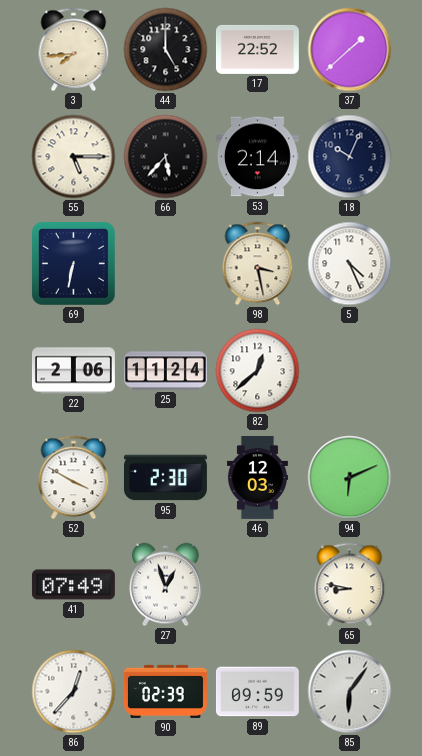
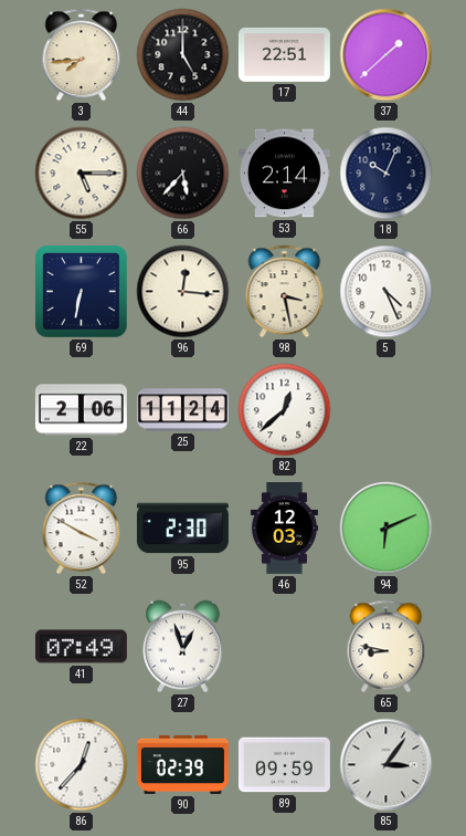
17: 22:52 -> 22:51 (284, 54)
96: none -> 12:16 (183, 292)
85: 6:06 -> 3:06 (386, 765)
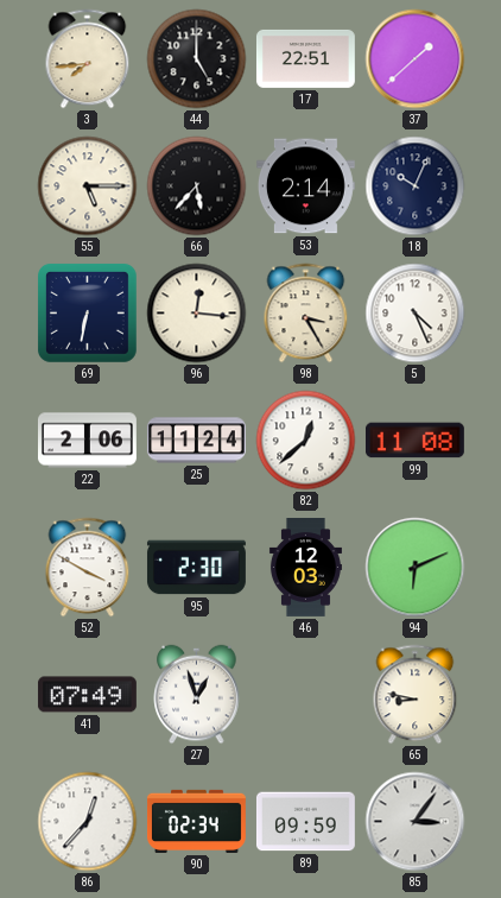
98: 3:28 -> 3:25 (306, 314)
99: none -> 11:08 (414, 441)
90: 02:39 -> 02:34 (197, 821)
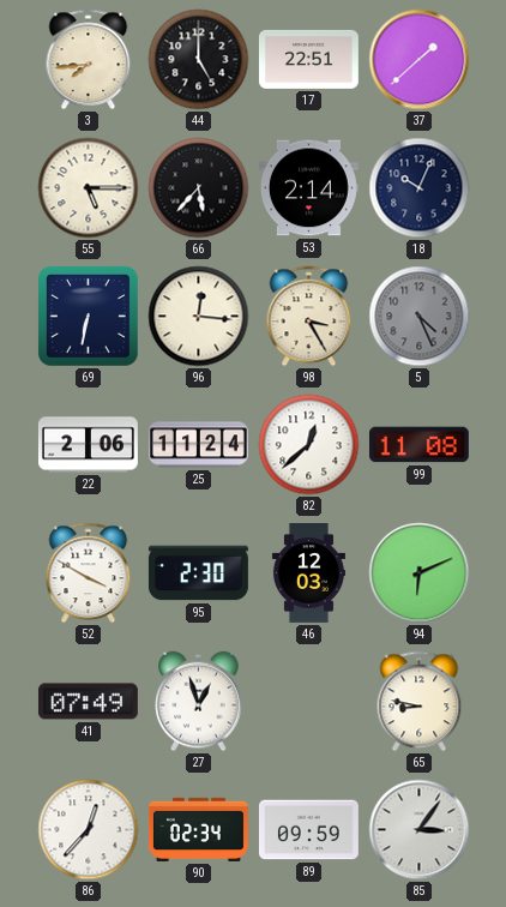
5 dial: white -> grey (420, 317)
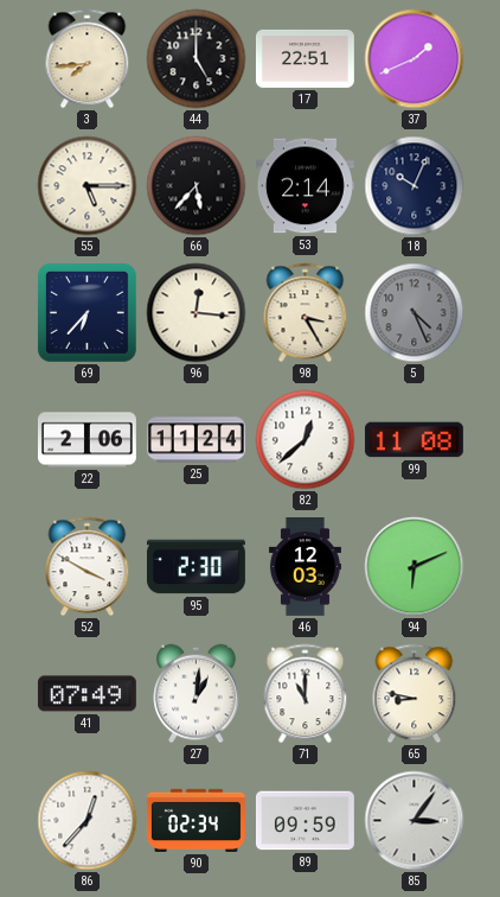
37: 1:38 -> 1:41 (415, 59)
69: 6:32 -> 6:37 (86, 312)
27: 12:57 -> 1:01 (197, 694)
71: none -> 11:00 (306, 694)
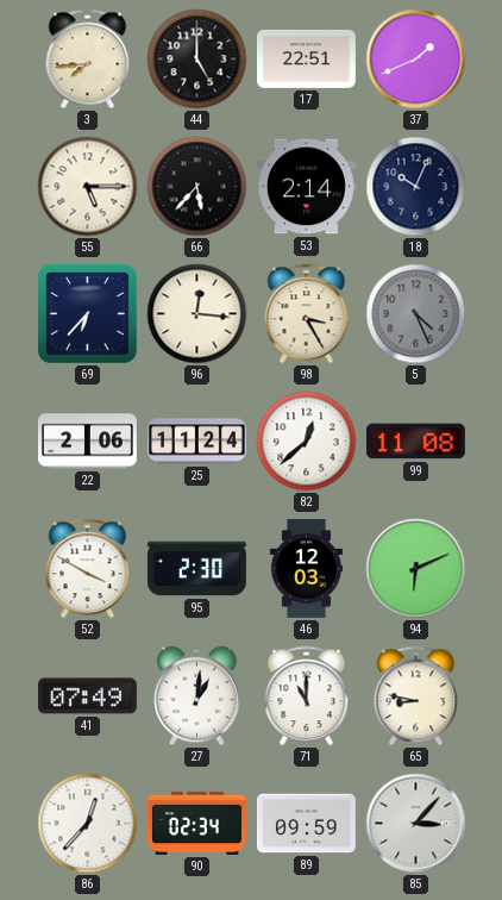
85: 3:06 -> 3:07 (416, 824)
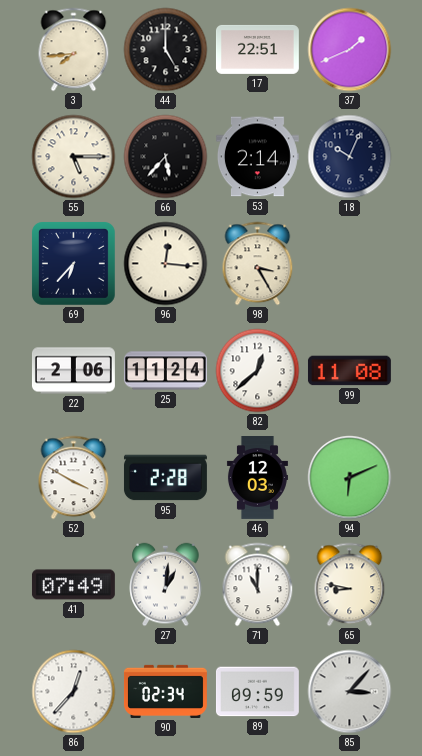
5: 4:26 -> none (416, 314)
95: 2:30 -> 2:28 (165, 478)
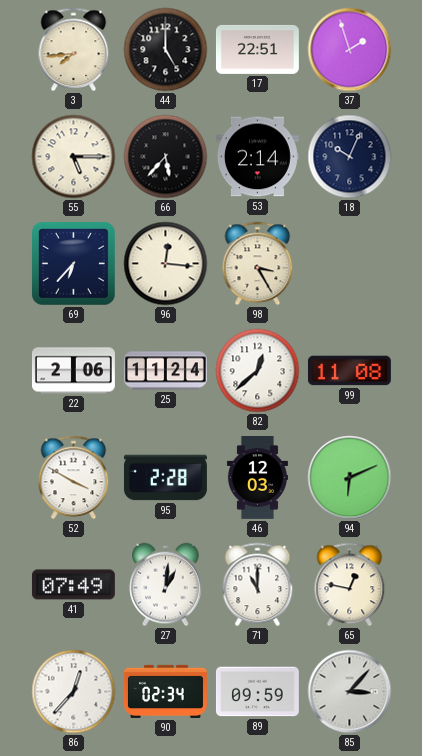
37: 1:41 -> 1:57 (350, 50)
65: 8:47 -> 12:47 (350, 585)
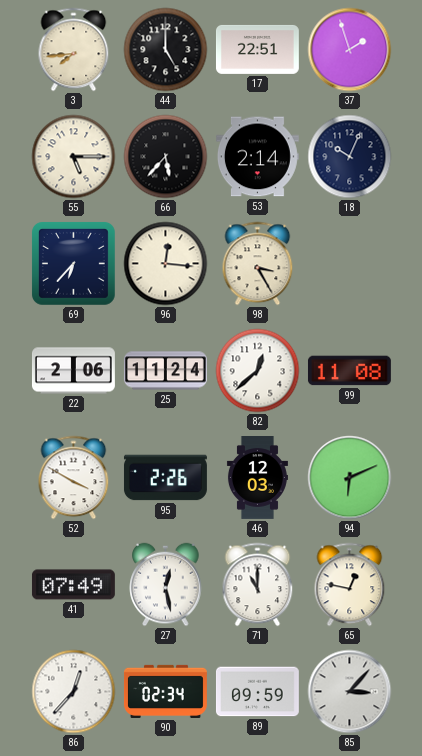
95: 2:28 -> 2:26 (165, 478)
27: 1:01 -> 12:28 (166, 585)
